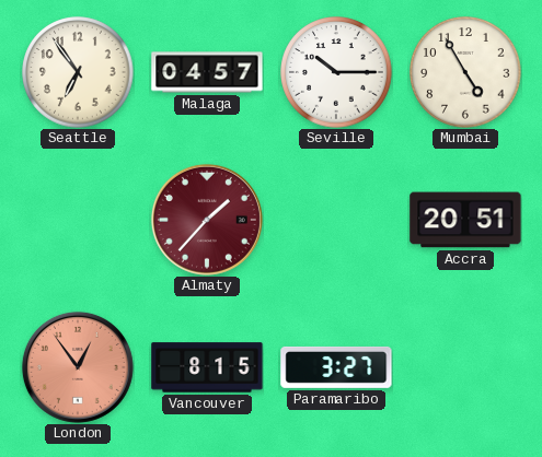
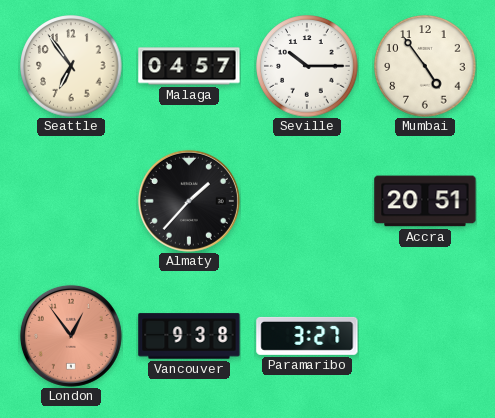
Mumbai: 4:55 -> 4:54 (425, 66)
Almaty dial: burgundy -> black (189, 201)
Vancouver: 8:15 -> 9:38 (189, 336)
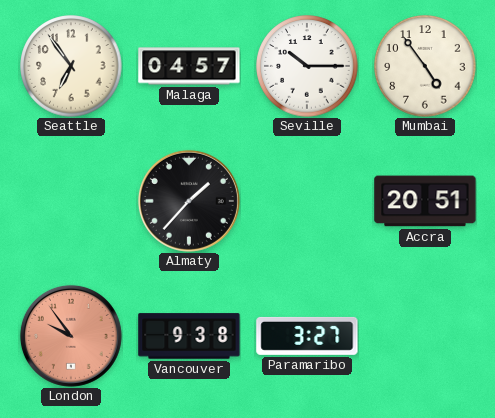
London: 12:54 -> 9:54 (71, 336)
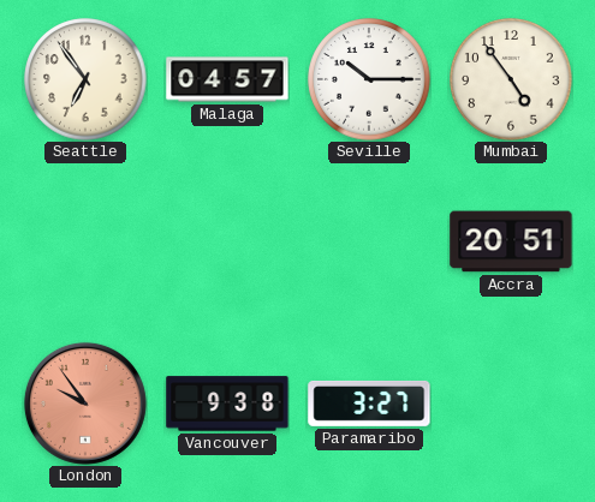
Almaty: 1:37 -> none (189, 201)
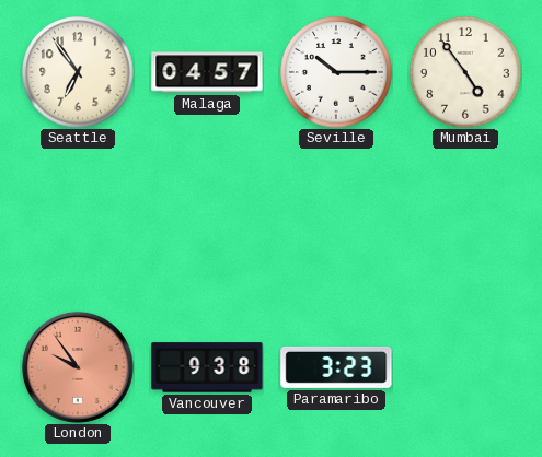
Accra: 20:51 -> none (511, 241)
Paramaribo: 3:27 -> 3:23 (336, 367)
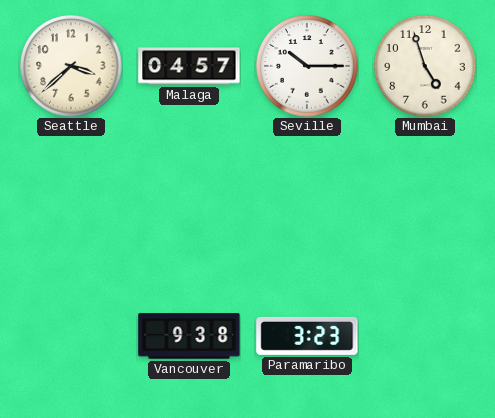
Seattle: 6:54 -> 3:38 (71, 66)
Mumbai: 4:54 -> 4:57 (425, 66)
London: 9:54 -> none (78, 367)
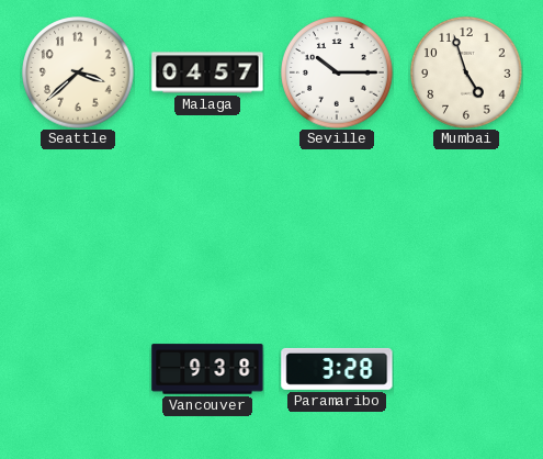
Paramaribo: 3:23 -> 3:28 (337, 369)
